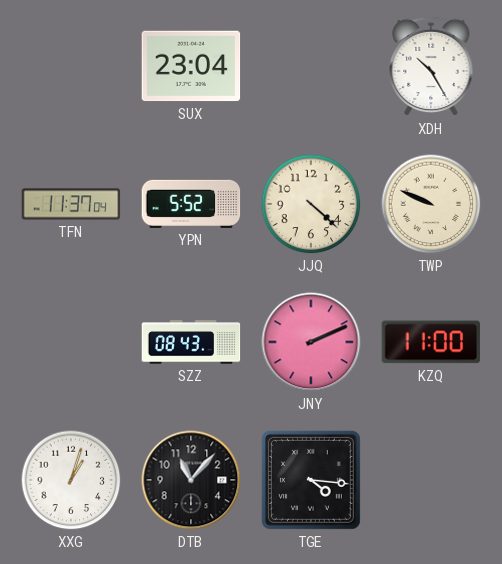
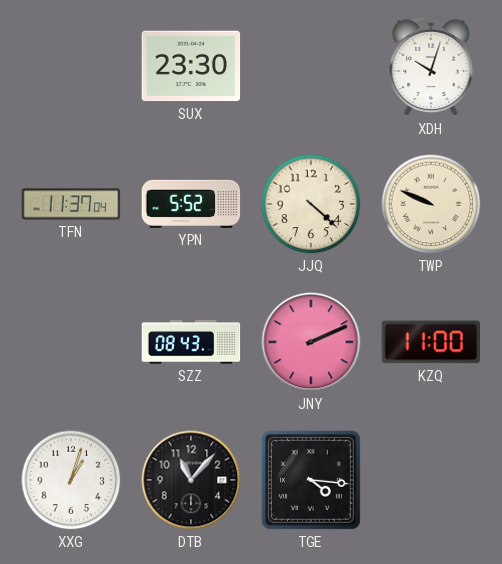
SUX: 23:04 -> 23:30 (191, 66)
XDH: 10:25 -> 10:03 (431, 66)
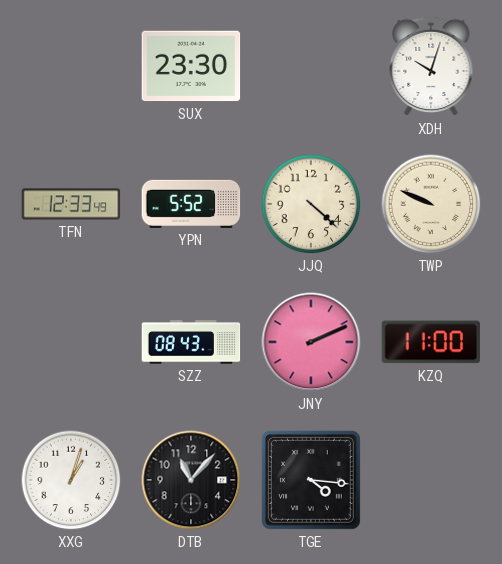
TFN: 11:37 -> 12:33 (71, 204)
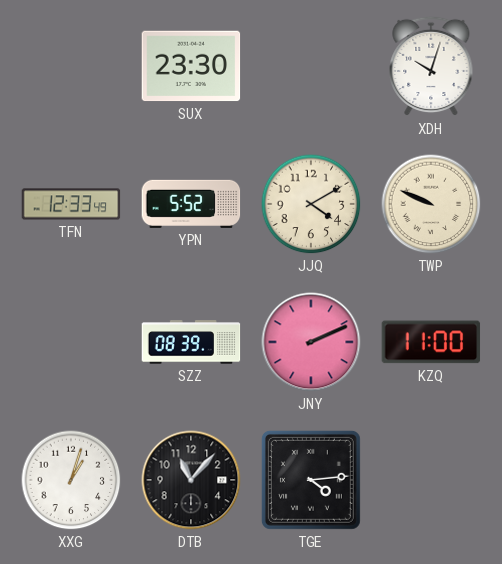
JJQ: 4:22 -> 4:10 (311, 204)
SZZ: 08:43 -> 08:39 (191, 342)
TGE: 4:16 -> 4:14 (311, 480)
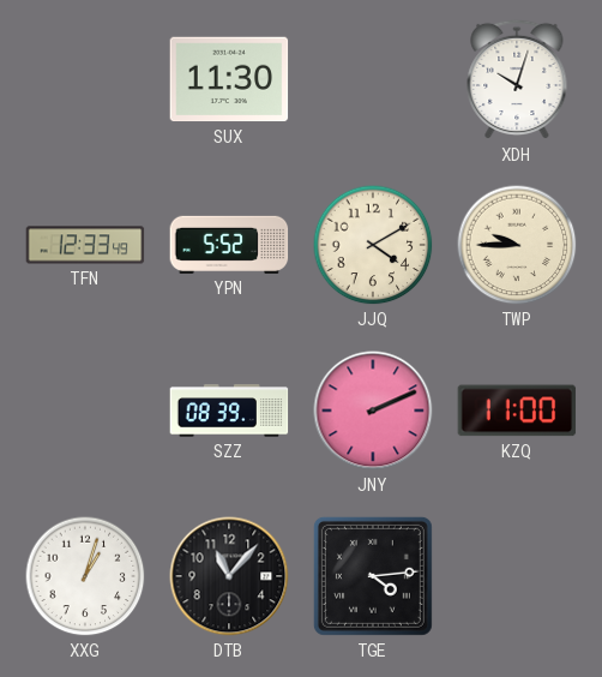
SUX: 23:30 -> 11:30 (229, 79)
TWP: 9:49 -> 9:45 (517, 245)
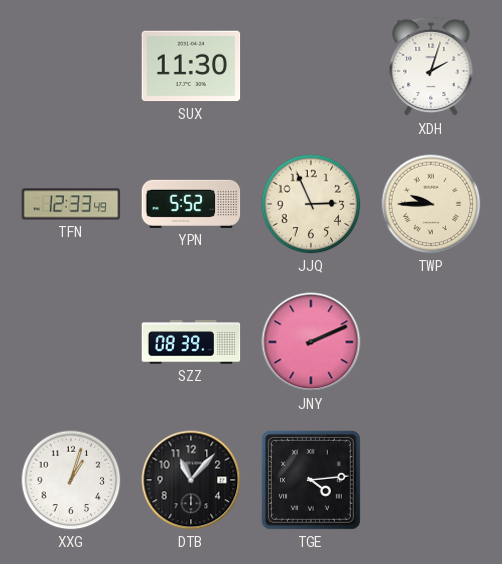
XDH: 10:03 -> 2:03 (431, 66)
JJQ: 4:10 -> 2:56 (311, 204)
KZQ: 11:00 -> none (517, 411)
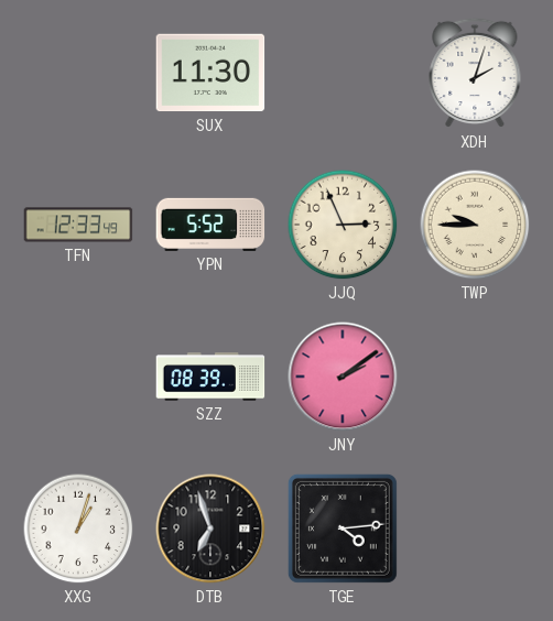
JNY: 2:11 -> 2:09 (343, 377)
DTB: 11:07 -> 6:57 (210, 529)
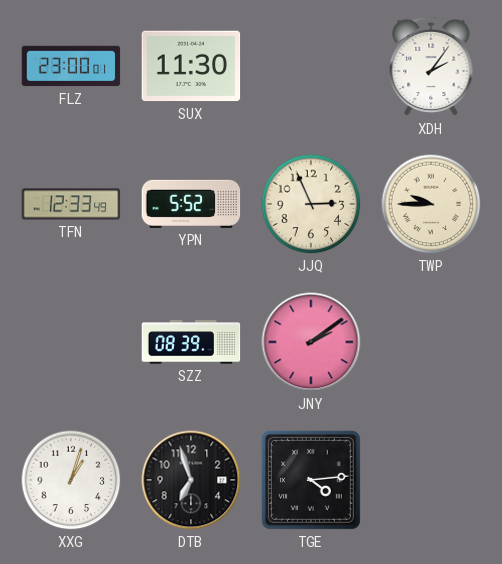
FLZ: none -> 23:00 (71, 66)
XDH: 2:03 -> 2:06 (431, 66)
